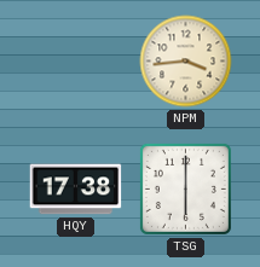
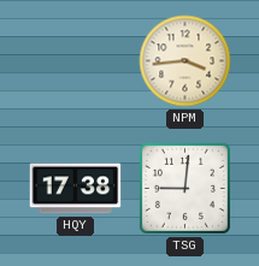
TSG: 6:00 -> 9:01 (184, 188)
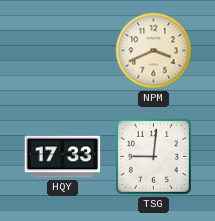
NPM: 3:44 -> 3:41 (154, 51)
HQY: 17:38 -> 17:33 (63, 157)
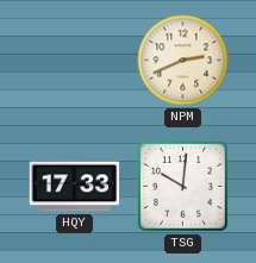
NPM: 3:41 -> 2:41 (183, 61)
TSG: 9:01 -> 10:01 (182, 186)
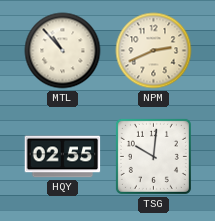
MTL: none -> 10:53 (63, 51)
HQY: 17:33 -> 02:55 (63, 157)
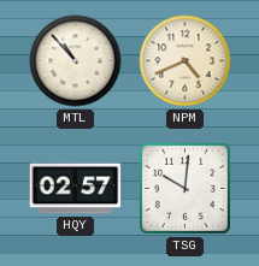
NPM: 2:41 -> 4:41 (186, 61)
HQY: 02:55 -> 02:57 (76, 189)
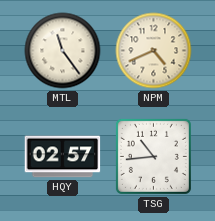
MTL: 10:53 -> 11:24 (63, 51)
TSG: 10:01 -> 10:44 (153, 156)
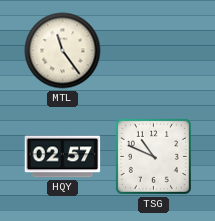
NPM: 4:41 -> none (154, 51)
TSG: 10:44 -> 10:49 (153, 156)
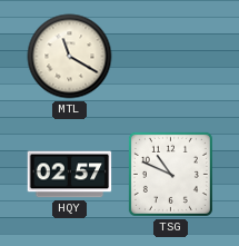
MTL: 11:24 -> 11:20 (70, 57)
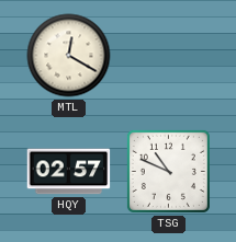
MTL: 11:20 -> 12:20 (69, 56)
